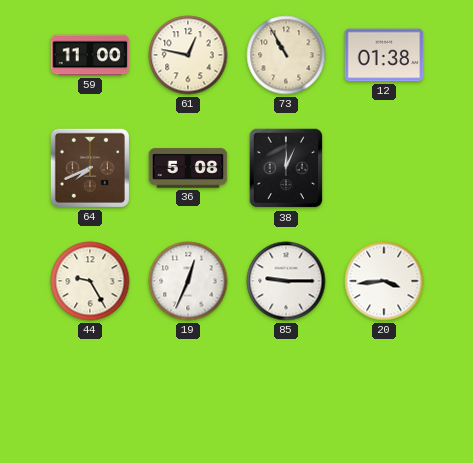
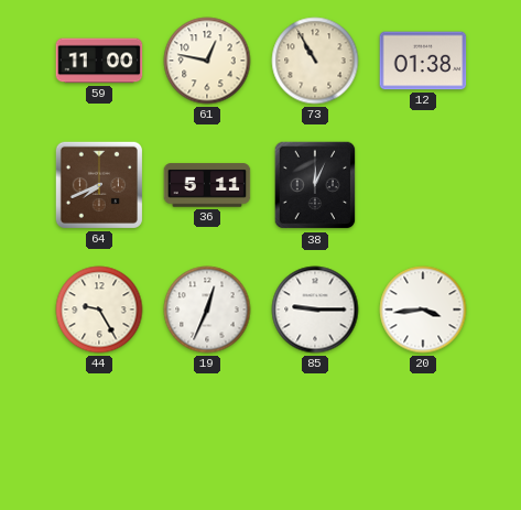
36: 5:08 -> 5:11 (207, 185)
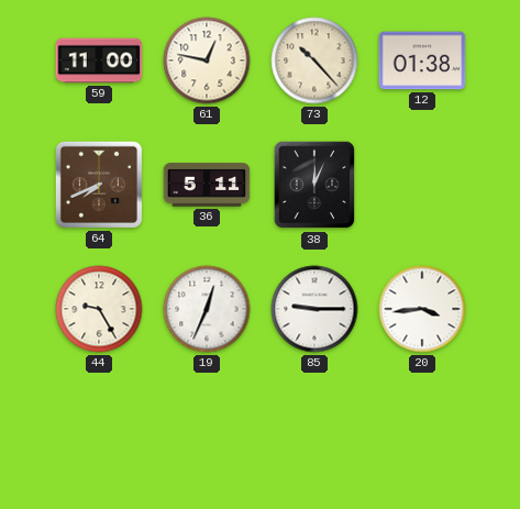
73: 10:55 -> 10:23 (314, 60)
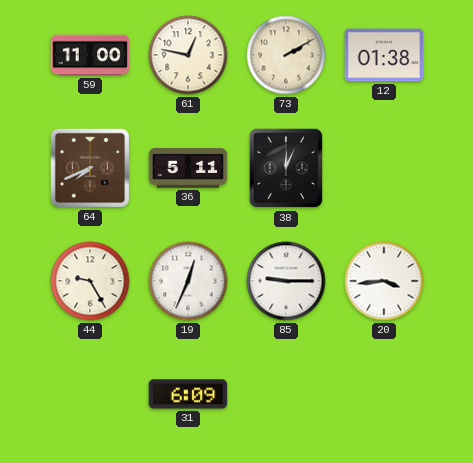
73: 10:23 -> 2:10 (286, 55)
31: none -> 6:09 (188, 394)
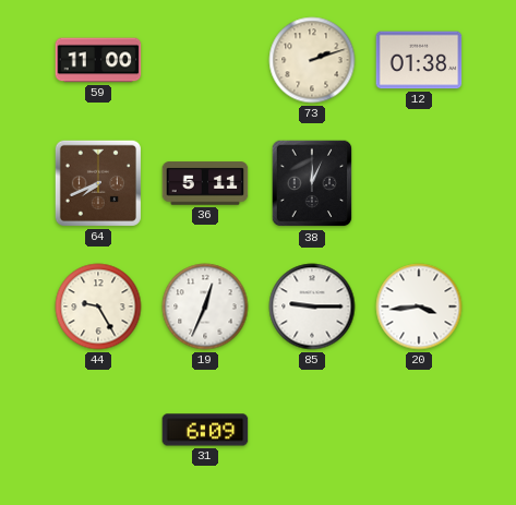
61: 12:47 -> none (188, 55)
73: 2:10 -> 2:12 (312, 60)
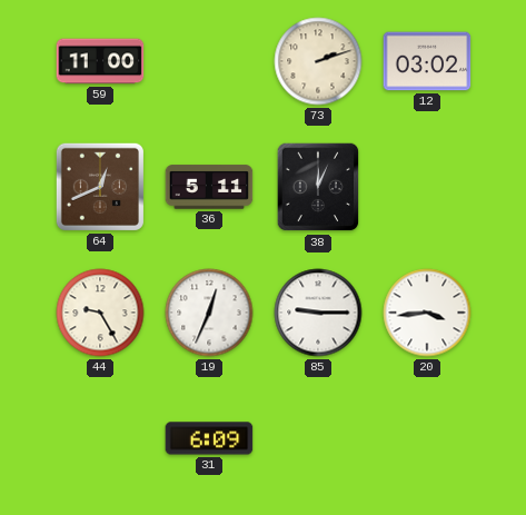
12: 01:38 -> 03:02 (427, 61)
64: 7:41 -> 12:41 (100, 187)
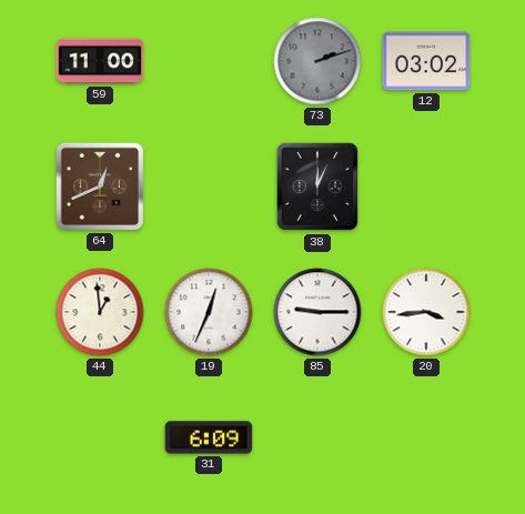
73 dial: cream -> grey (317, 61)
36: 5:11 -> none (209, 187)
44: 9:25 -> 12:59 (100, 312)
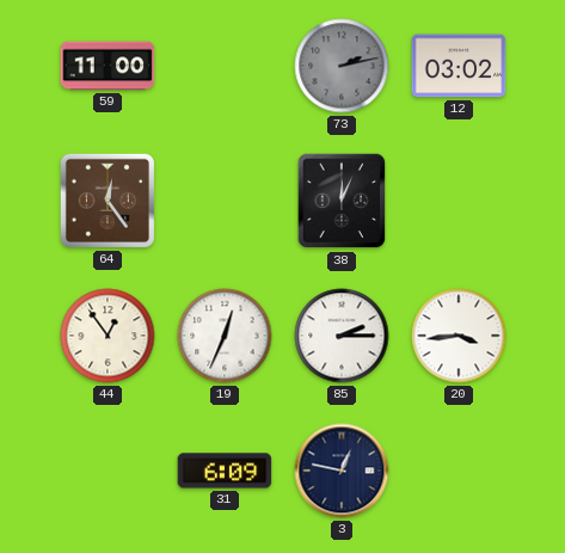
73: 2:12 -> 2:13 (342, 66)
64: 12:41 -> 12:24 (108, 201)
44: 12:59 -> 12:54 (108, 336)
85: 9:15 -> 2:15 (342, 336)
3: none -> 12:47 (342, 471)
